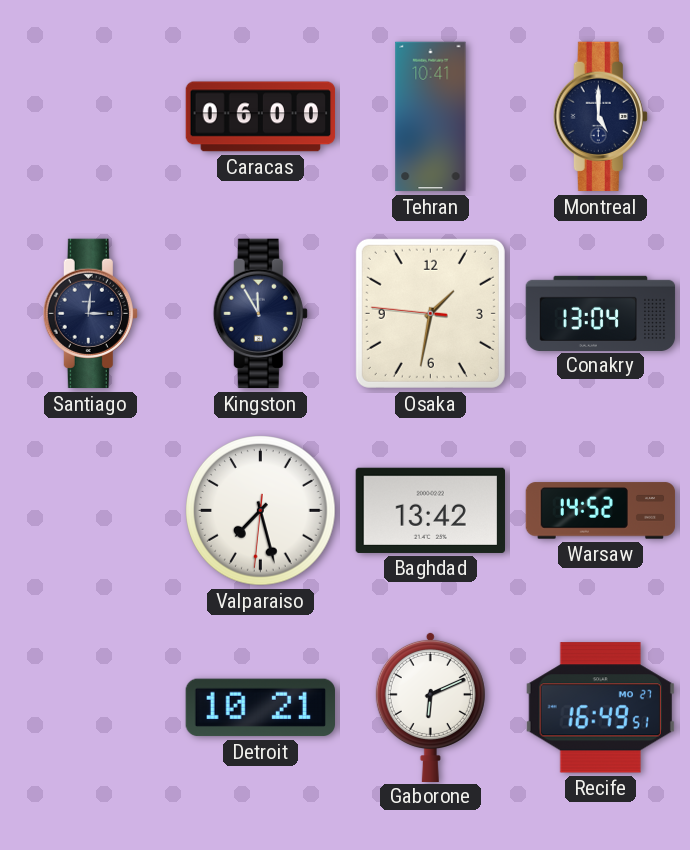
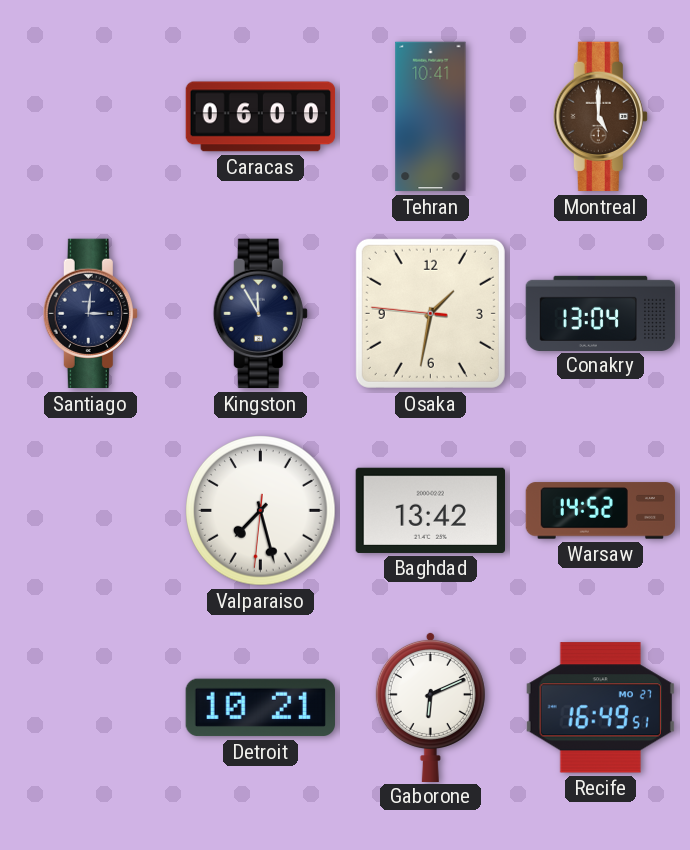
Montreal dial: navy -> brown (600, 117)
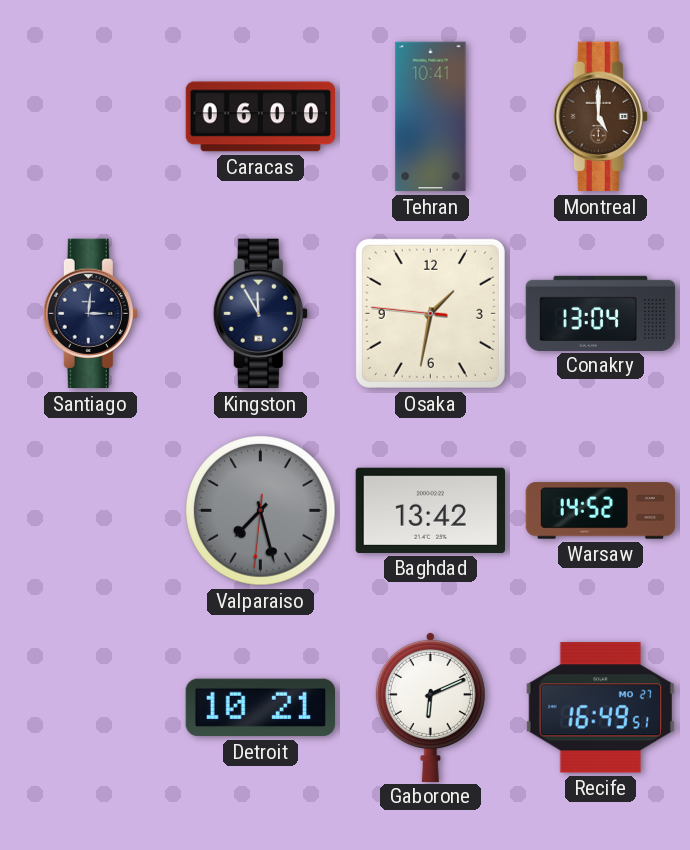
Valparaiso dial: white -> grey (261, 511)
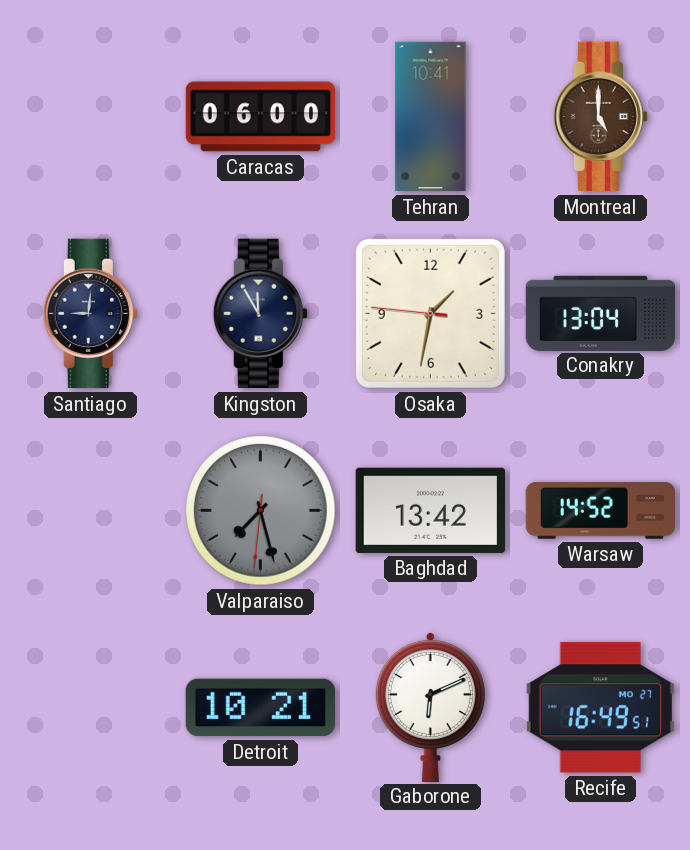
Santiago: 3:01 -> 9:01 (90, 314)
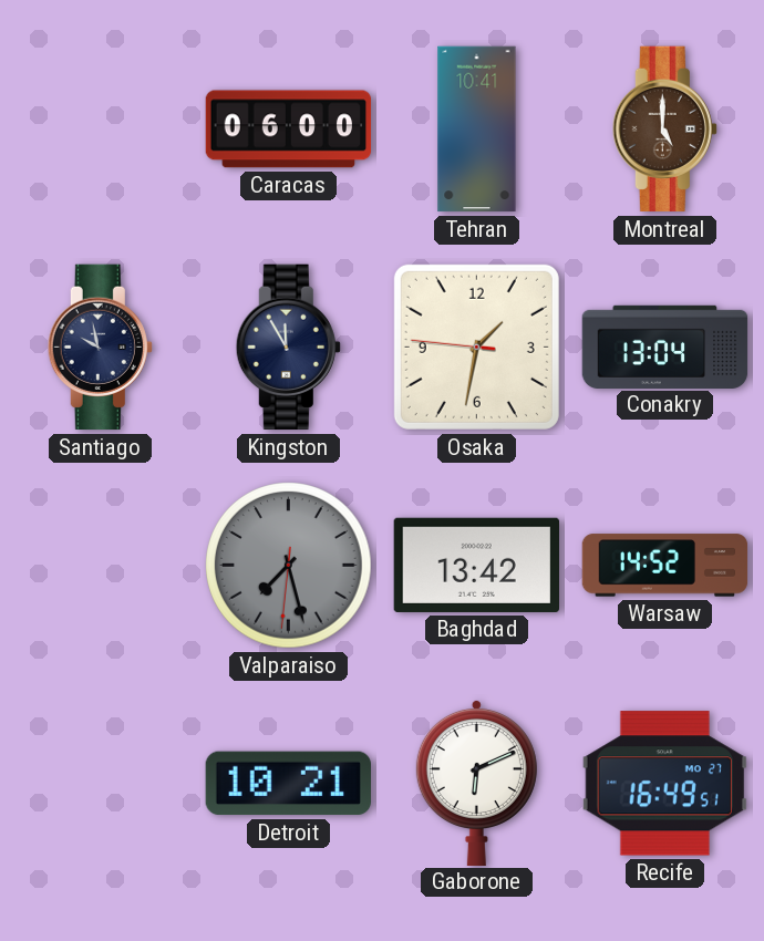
Santiago: 9:01 -> 9:58 (100, 348)
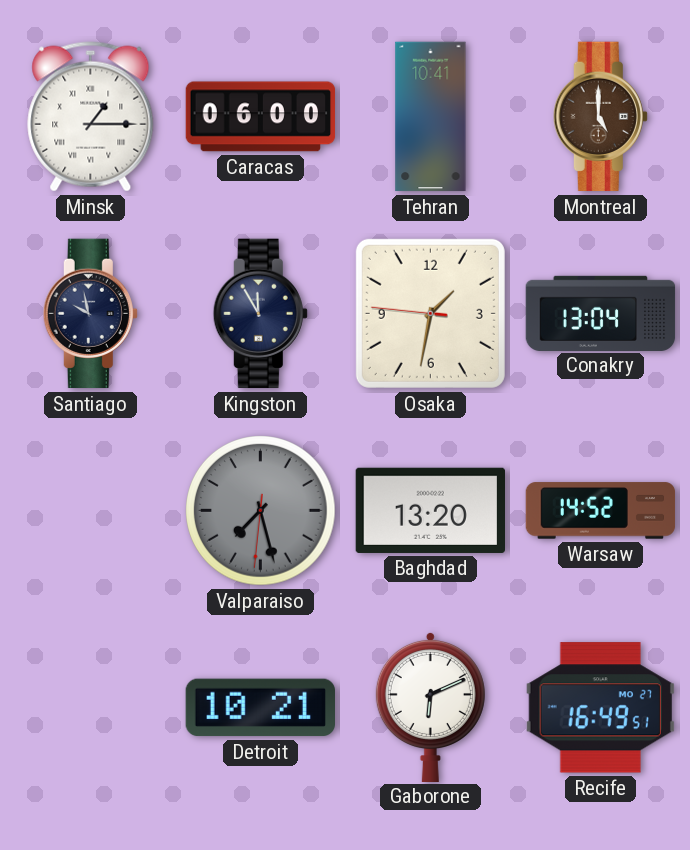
Minsk: none -> 1:15 (91, 117)
Baghdad: 13:42 -> 13:20 (430, 510)
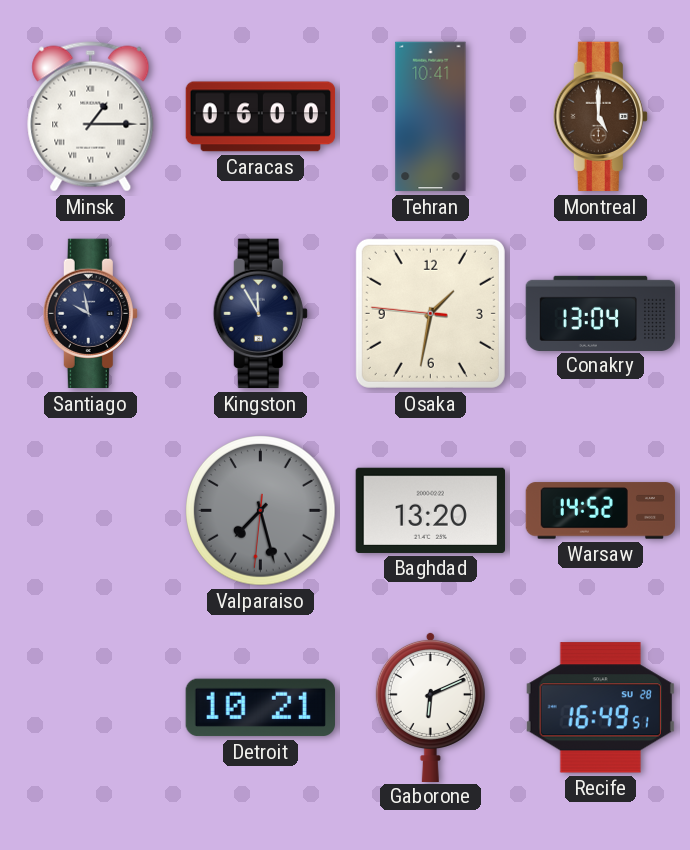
Recife date: MO 27 -> SU 28 (600, 708)
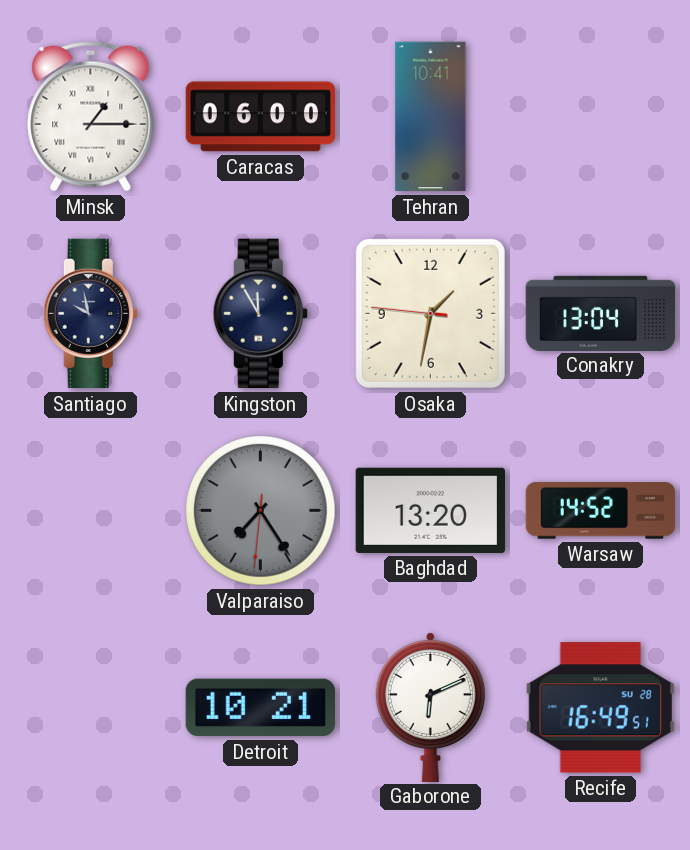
Montreal: 5:00 -> none (600, 117)
Valparaiso: 7:27 -> 7:24 (261, 511)
